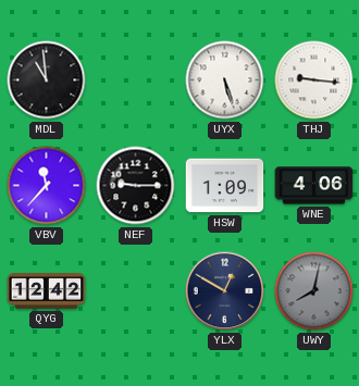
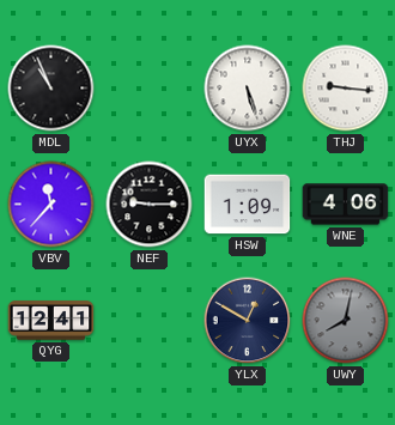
MDL: 10:59 -> 10:56 (51, 89)
QYG: 12:42 -> 12:41 (51, 321)
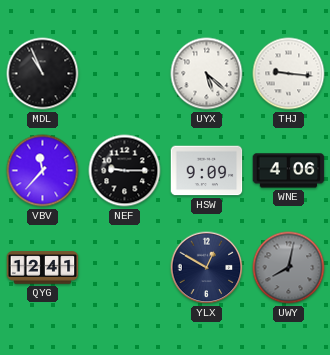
UYX: 5:27 -> 5:22 (207, 74)
HSW: 1:09 -> 9:09 (207, 171)
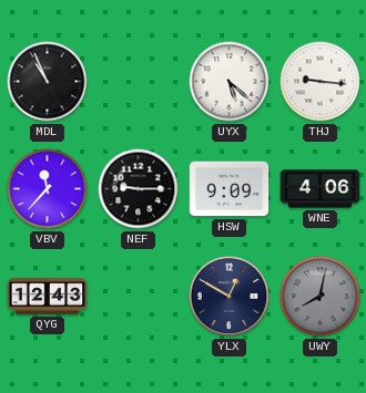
QYG: 12:41 -> 12:43 (48, 297)
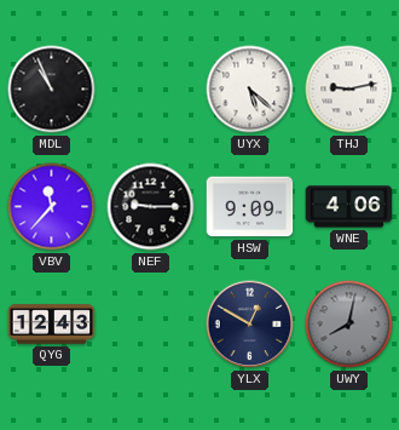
THJ: 9:16 -> 9:13 (349, 90)
